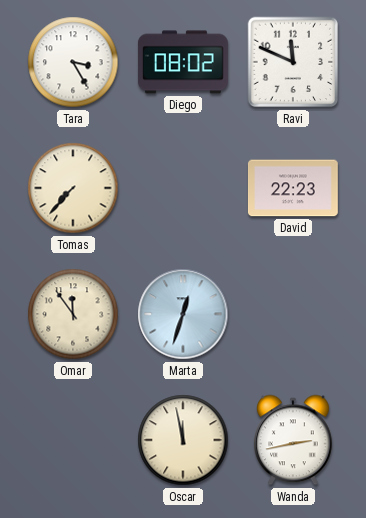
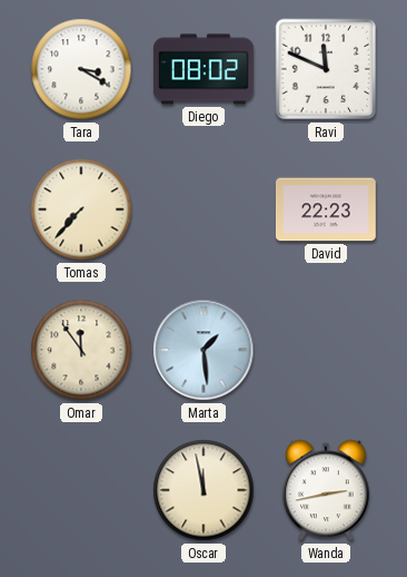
Tara: 3:25 -> 3:20 (81, 69)
Marta: 12:33 -> 1:29 (203, 350)
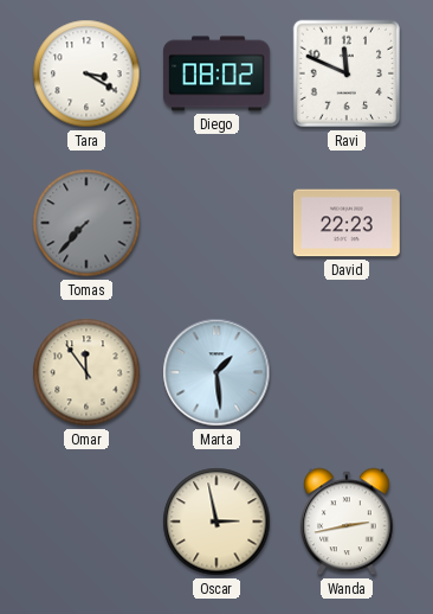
Tomas dial: cream -> grey (86, 223)
Oscar: 11:58 -> 2:58 (217, 522)
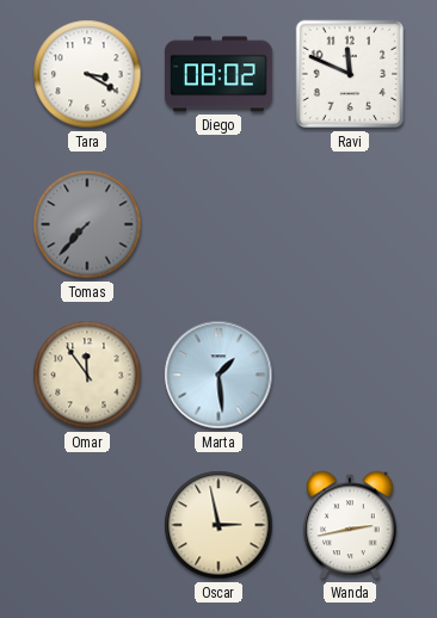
David: 22:23 -> none (347, 223)
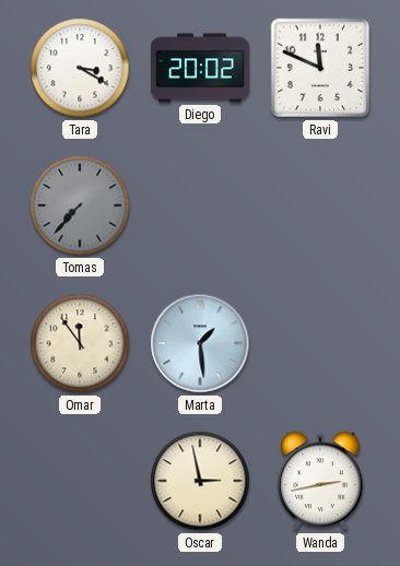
Diego: 08:02 -> 20:02 (200, 68)
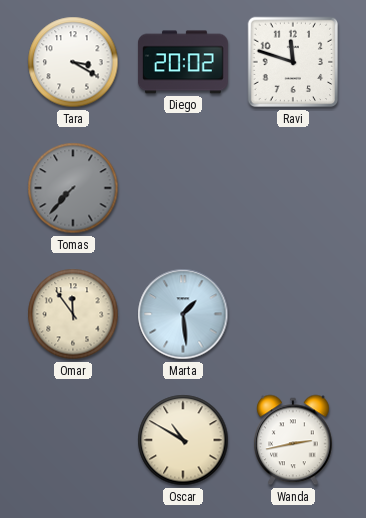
Ravi: 11:49 -> 11:48 (293, 62)
Oscar: 2:58 -> 10:50 (183, 440)
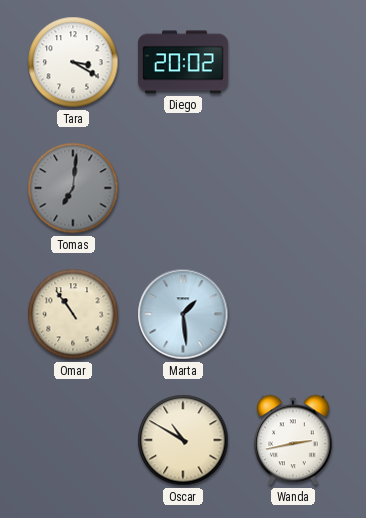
Ravi: 11:48 -> none (293, 62)
Tomas: 7:37 -> 7:01 (73, 188)
Omar: 11:54 -> 10:54 (73, 314)
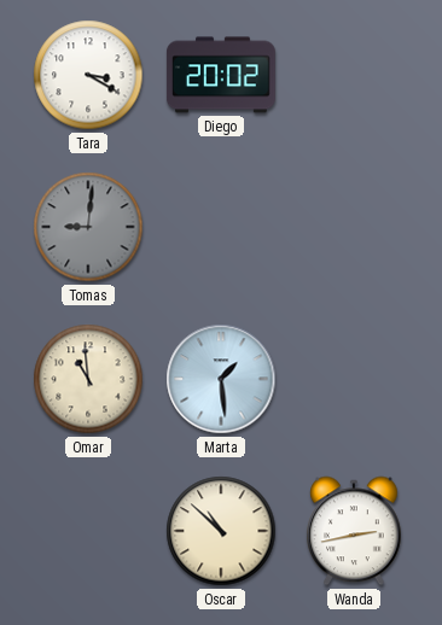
Tomas: 7:01 -> 9:01 (88, 227)
Omar: 10:54 -> 10:59 (88, 379)
Oscar: 10:50 -> 10:52 (221, 531)
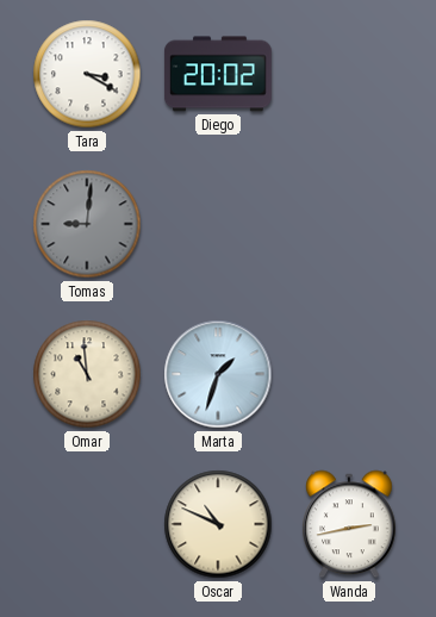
Marta: 1:29 -> 1:33 (218, 374)
Oscar: 10:52 -> 10:49 (218, 524)
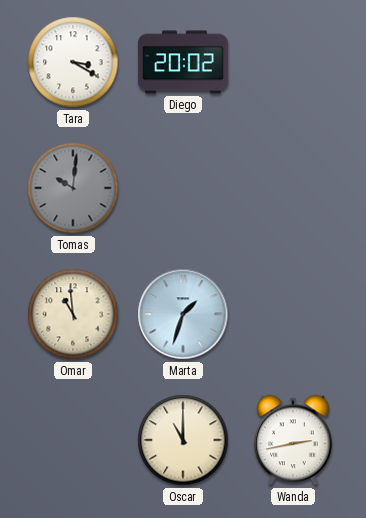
Tomas: 9:01 -> 10:01 (73, 188)
Oscar: 10:49 -> 11:00 (183, 440)
